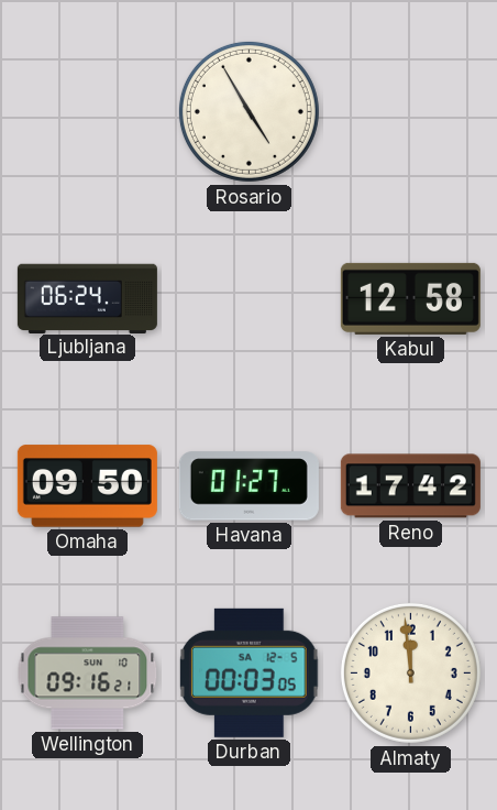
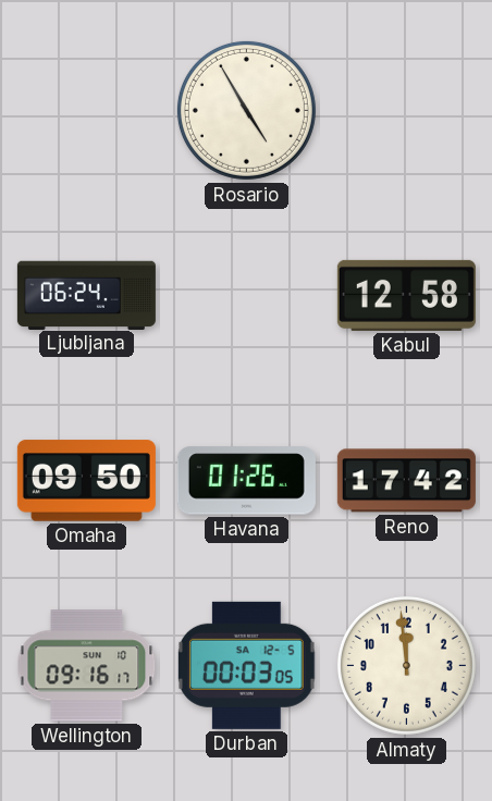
Havana: 01:27 -> 01:26 (246, 481)
Wellington: 09:16:21 -> 09:16:17 (87, 666)
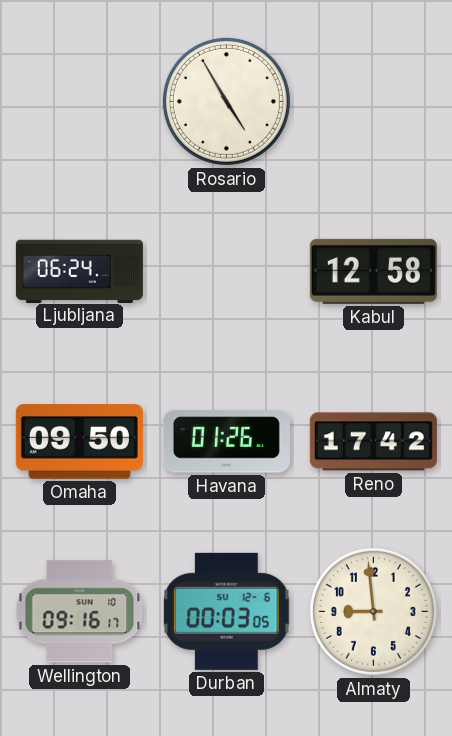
Durban date: SA 12-5 -> SU 12-6 (227, 611)
Almaty: 11:59 -> 8:59 (373, 611)
